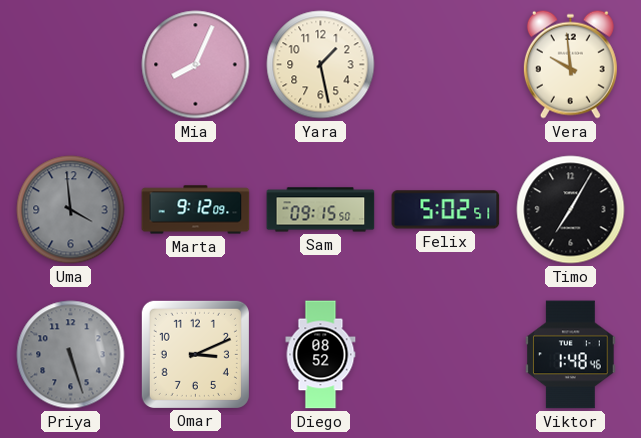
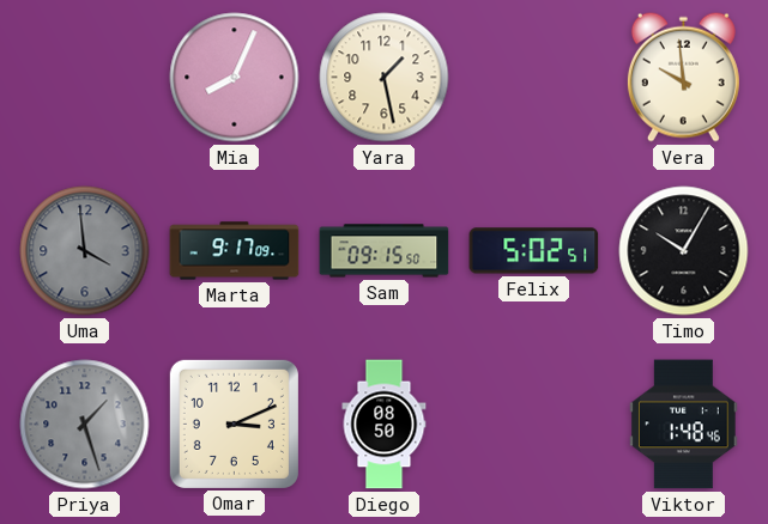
Marta: 9:12 -> 9:17 (235, 251)
Timo: 7:05 -> 10:05 (684, 251)
Priya: 5:27 -> 1:27 (85, 425)
Diego: 08:52 -> 08:50 (385, 425)
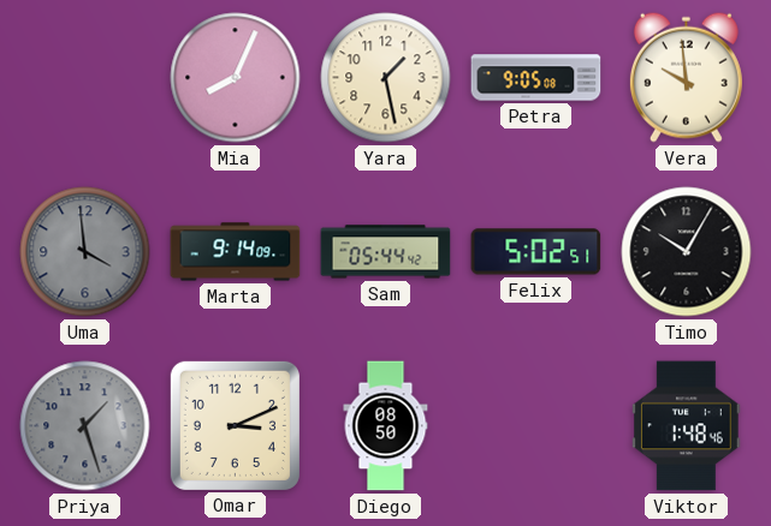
Petra: none -> 9:05 (536, 78)
Marta: 9:17 -> 9:14 (236, 252)
Sam: 09:15 -> 05:44 (386, 252)
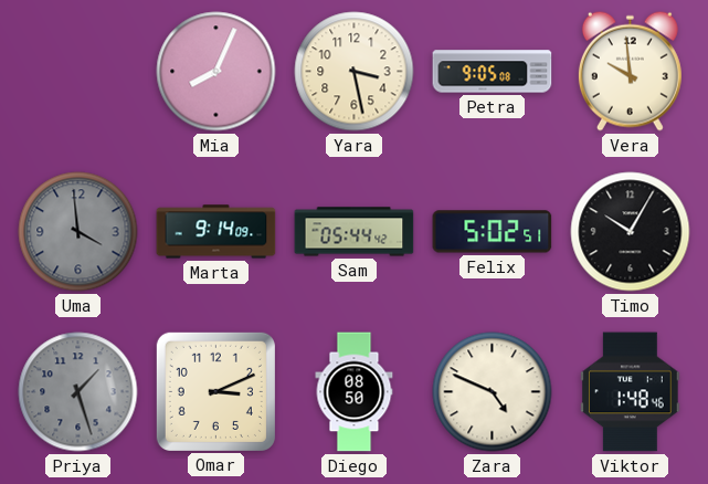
Yara: 1:28 -> 3:28 (355, 72)
Zara: none -> 4:49 (493, 392)
